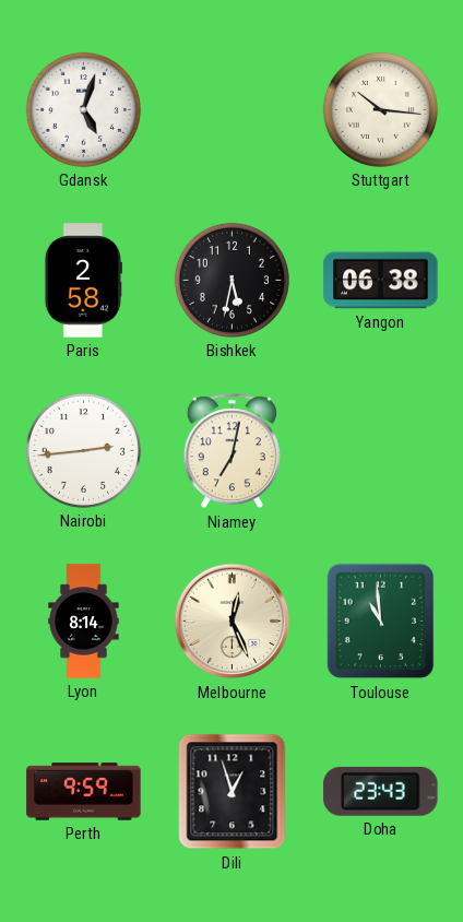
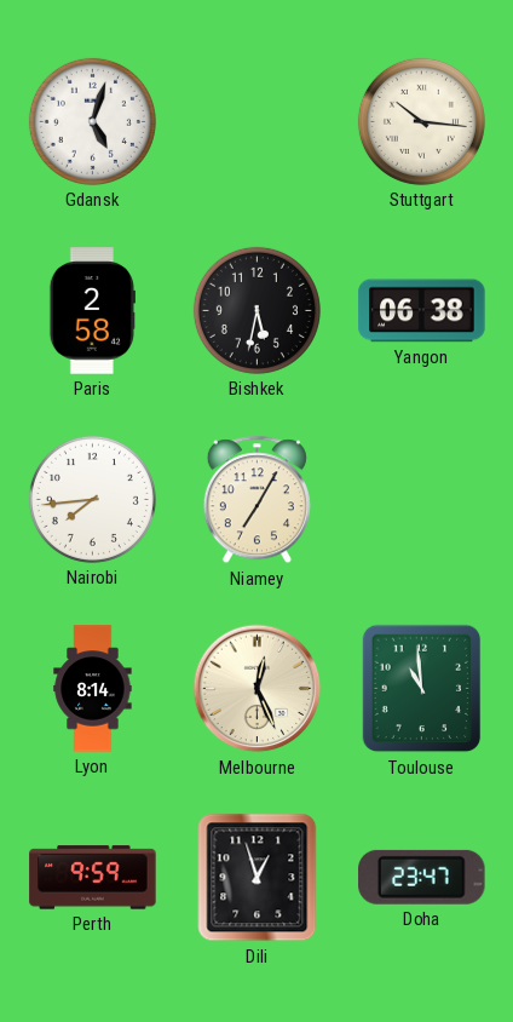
Nairobi: 2:44 -> 7:44 (92, 499)
Niamey: 7:02 -> 7:05 (256, 500)
Doha: 23:43 -> 23:47 (422, 877)
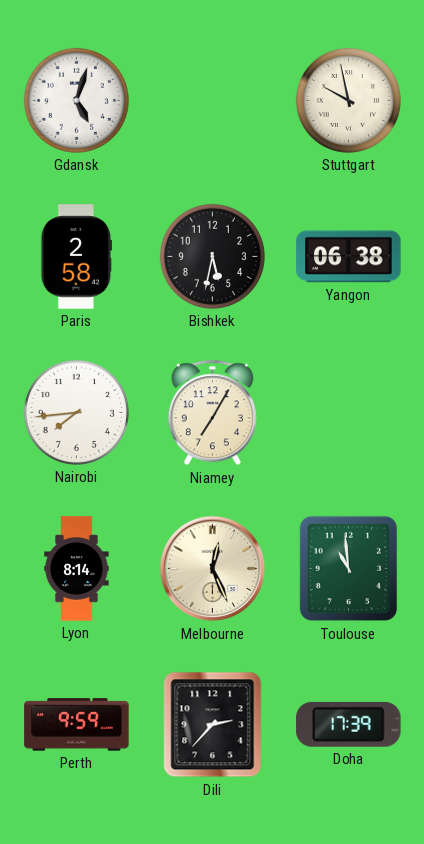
Stuttgart: 10:16 -> 9:58 (348, 100)
Dili: 12:57 -> 2:37 (213, 725)
Doha: 23:47 -> 17:39 (349, 724)
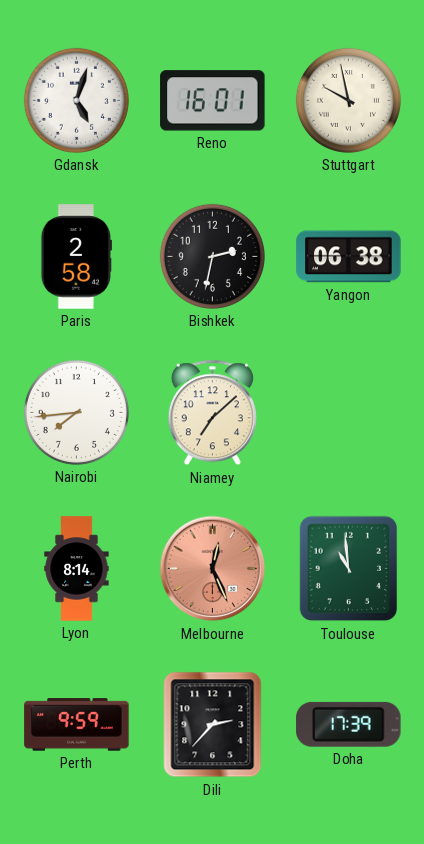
Reno: none -> 16:01 (213, 101)
Bishkek: 5:32 -> 2:32 (212, 256)
Niamey: 7:05 -> 7:08 (212, 413)
Melbourne dial: cream -> salmon (213, 569)
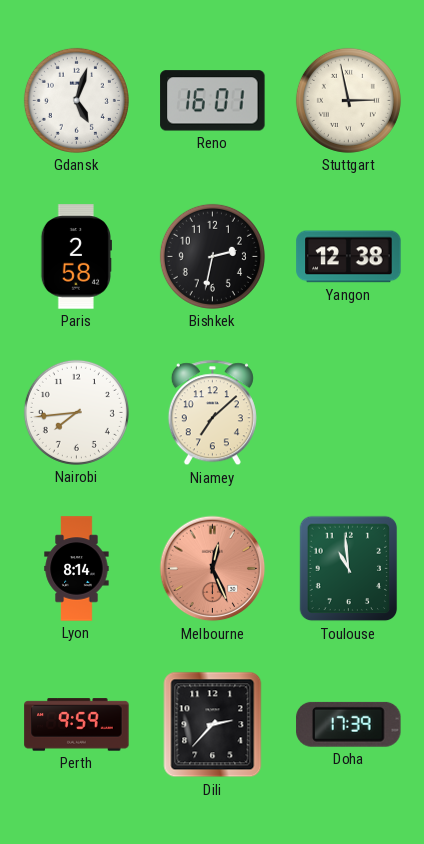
Stuttgart: 9:58 -> 2:58 (348, 100)
Yangon: 06:38 -> 12:38 (349, 257)
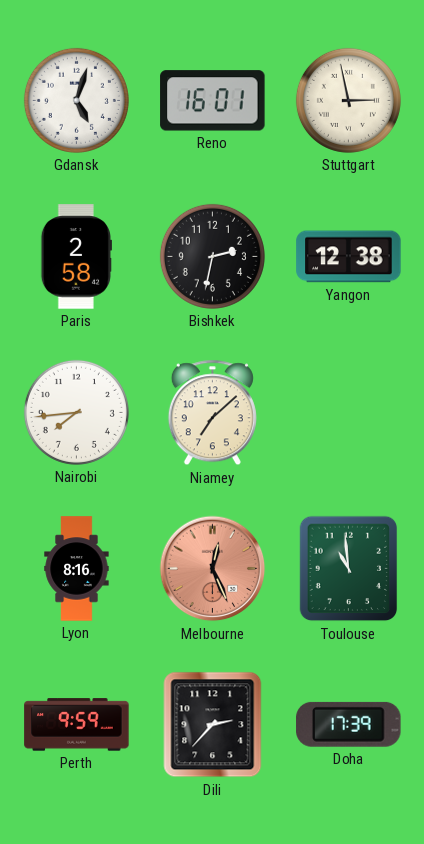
Lyon: 8:14 -> 8:16 (77, 569)
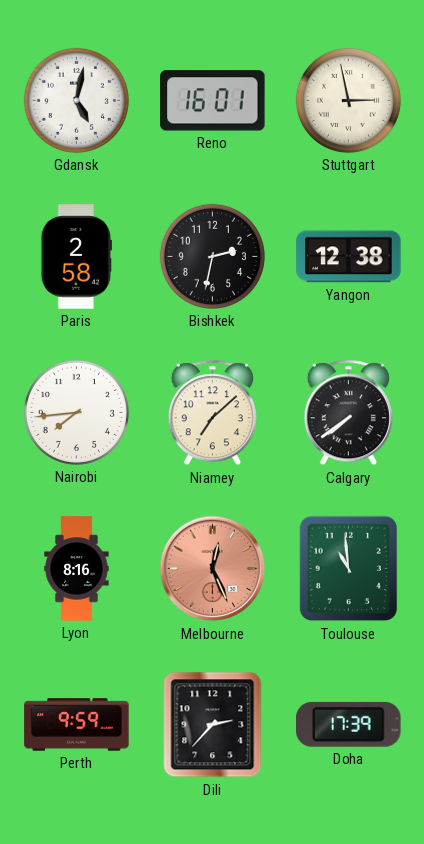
Gdansk: 5:03 -> 5:02 (76, 100)
Calgary: none -> 7:39 (348, 413)
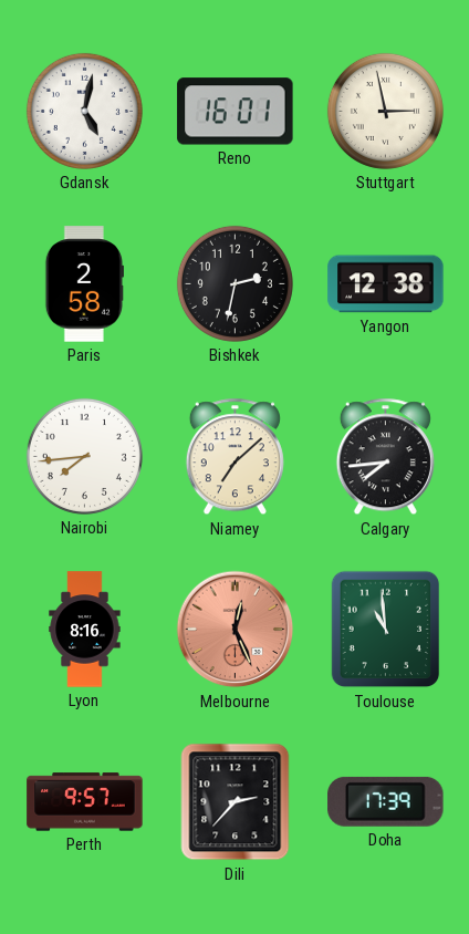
Calgary: 7:39 -> 7:44 (385, 457)
Perth: 9:59 -> 9:57 (85, 802)
